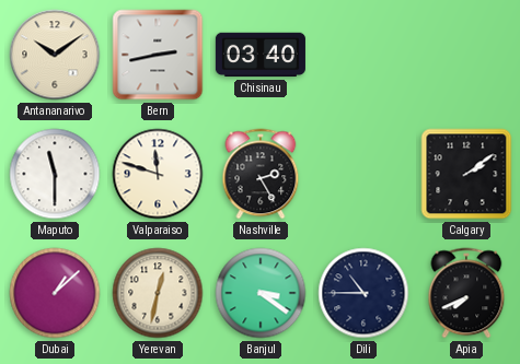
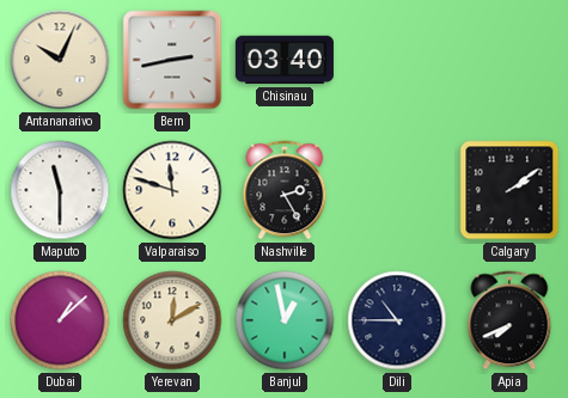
Antananarivo: 10:09 -> 10:04 (60, 60)
Yerevan: 12:32 -> 12:10 (172, 320)
Banjul: 3:21 -> 12:58 (285, 320)
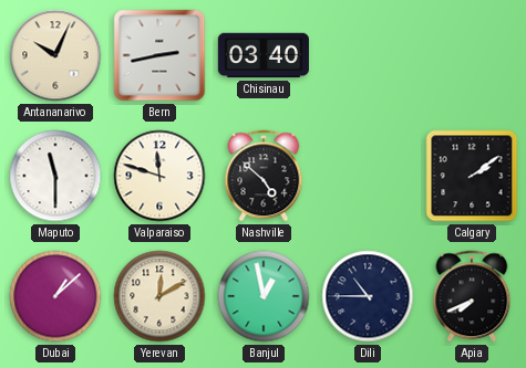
Nashville: 2:25 -> 4:52 (264, 176)
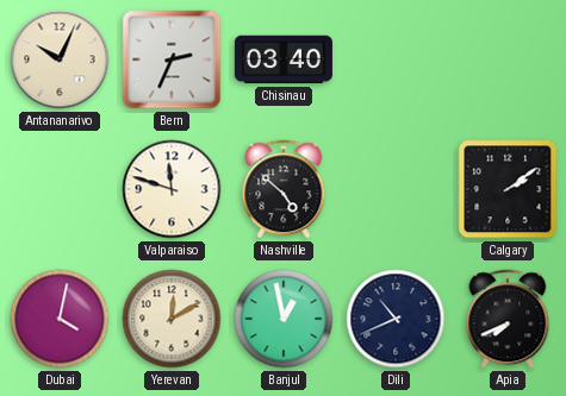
Bern: 2:43 -> 2:34 (172, 59)
Maputo: 11:30 -> none (55, 176)
Dubai: 1:08 -> 4:02 (60, 319)
Dili: 10:45 -> 10:41 (396, 319)
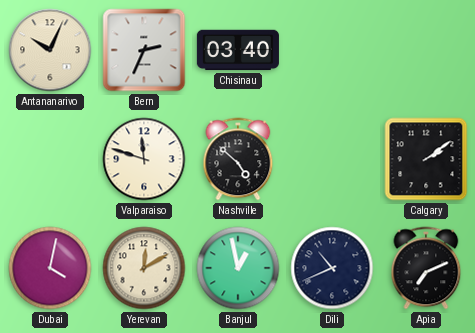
Apia: 7:41 -> 7:11 (426, 268)
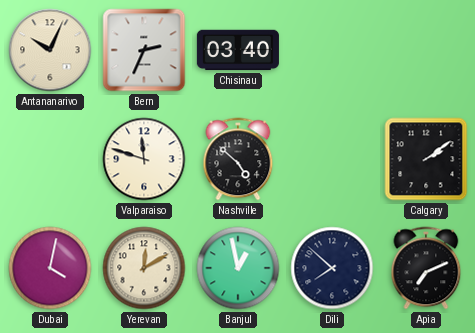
Dili: 10:41 -> 7:52 (332, 268)
